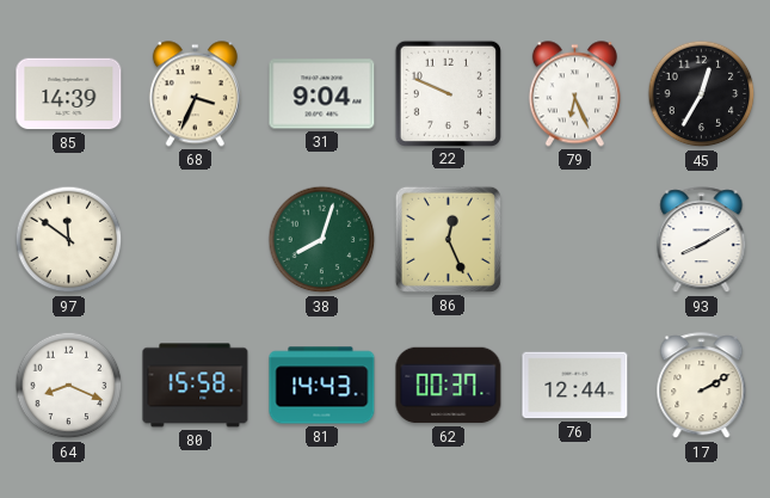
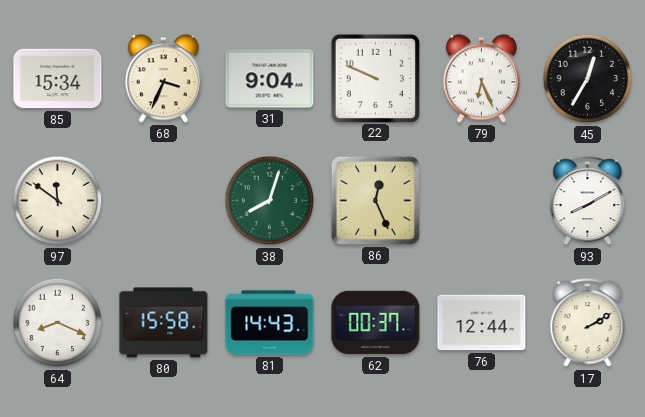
85: 14:39 -> 15:34 (58, 79)
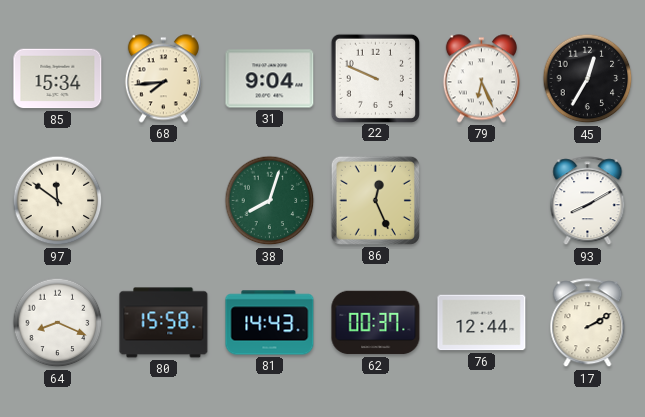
68: 3:34 -> 7:44 (163, 79)
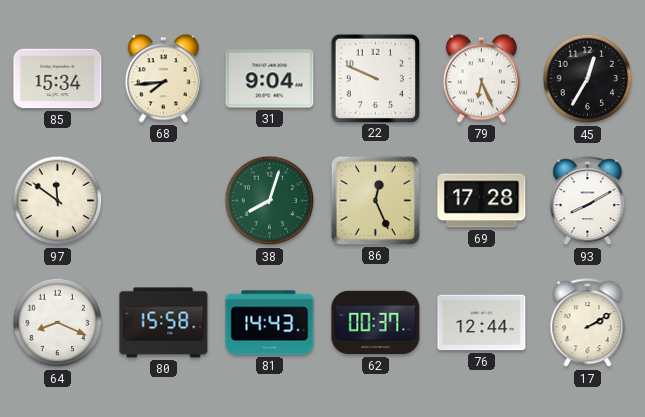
69: none -> 17:28 (482, 201)
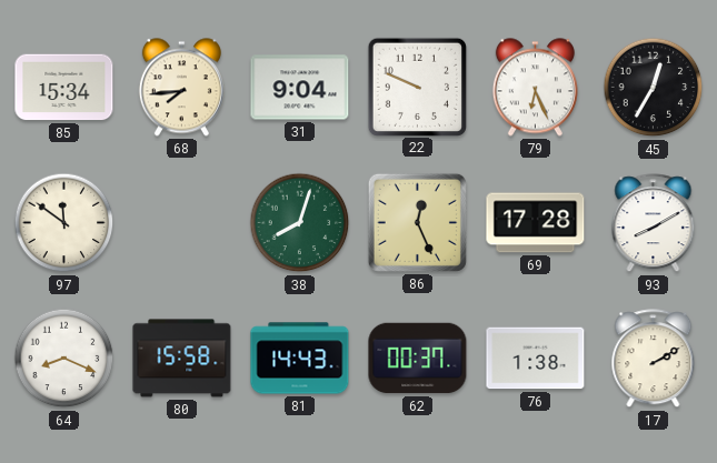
76: 12:44 -> 1:38 (536, 359)
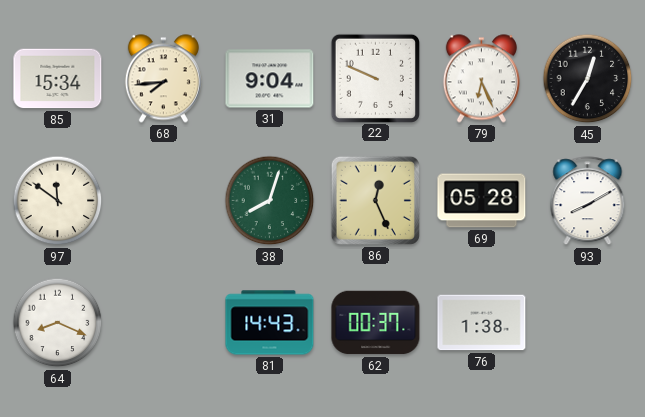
69: 17:28 -> 05:28 (482, 201)
80: 15:58 -> none (182, 359)
17: 2:10 -> none (654, 359)
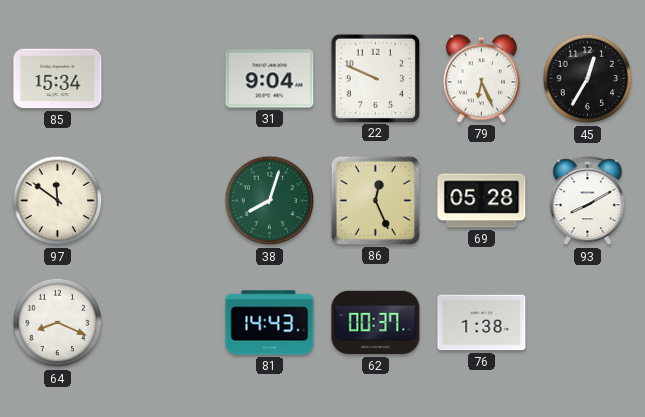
68: 7:44 -> none (163, 79)
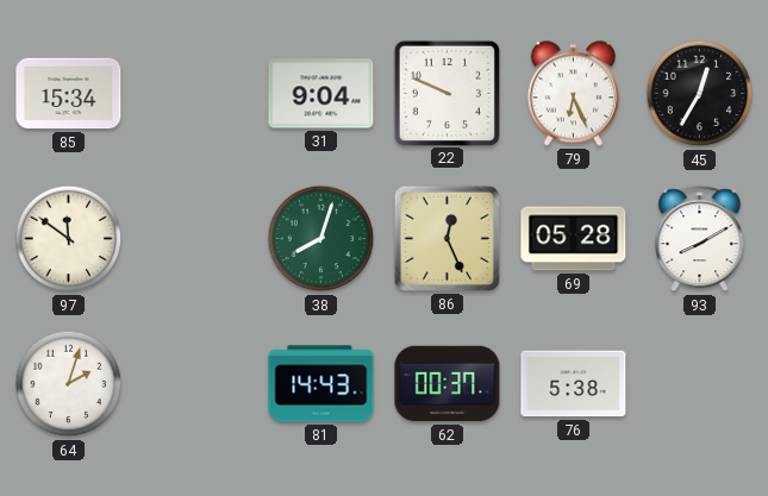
64: 8:19 -> 2:03 (69, 384)
76: 1:38 -> 5:38 (574, 384)
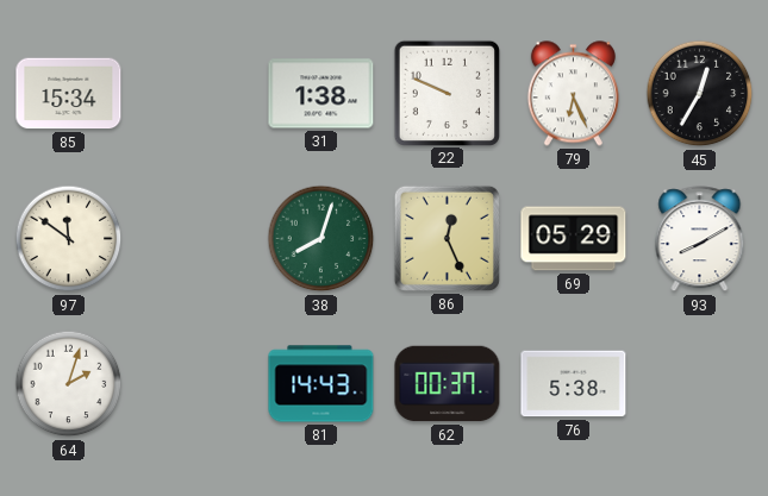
31: 9:04 -> 1:38 (321, 94)
69: 05:28 -> 05:29 (574, 239)
